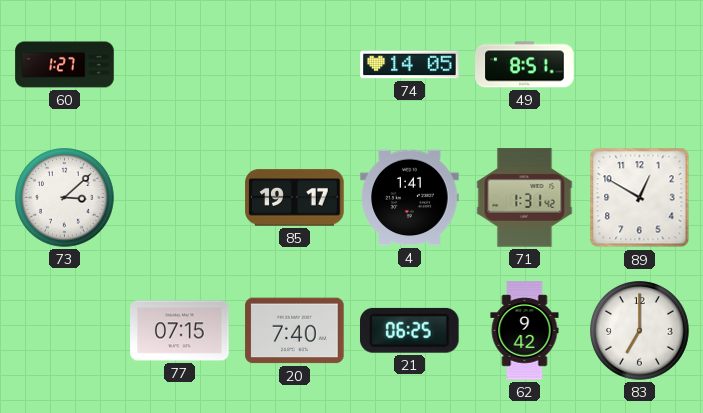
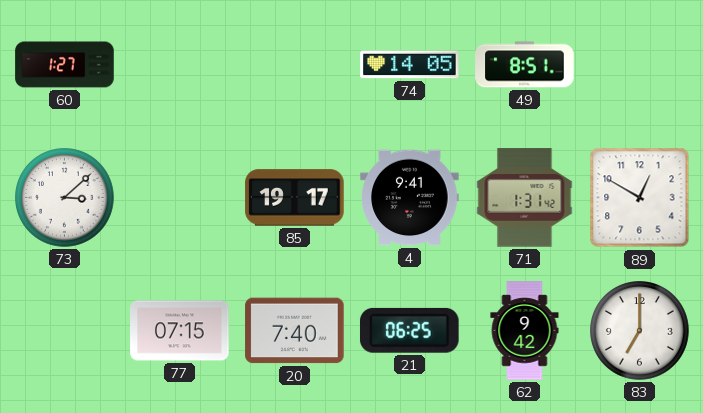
4: 1:41 -> 9:41 (410, 198)
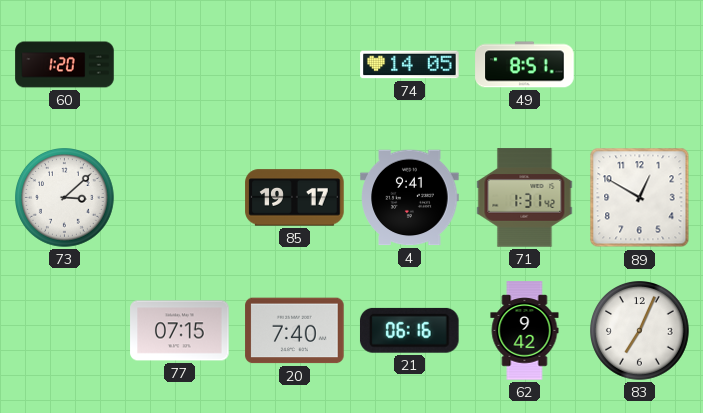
60: 1:27 -> 1:20 (65, 65)
21: 06:25 -> 06:16 (409, 330)
83: 7:00 -> 7:04 (640, 331)
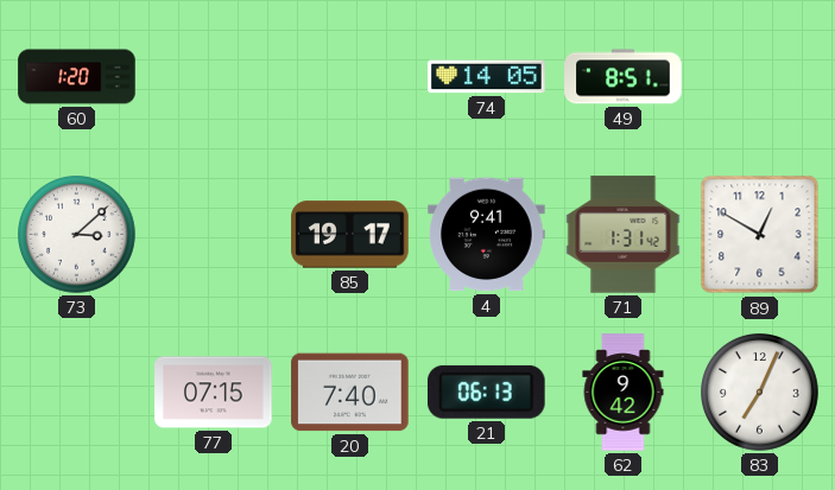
21: 06:16 -> 06:13 (486, 392)
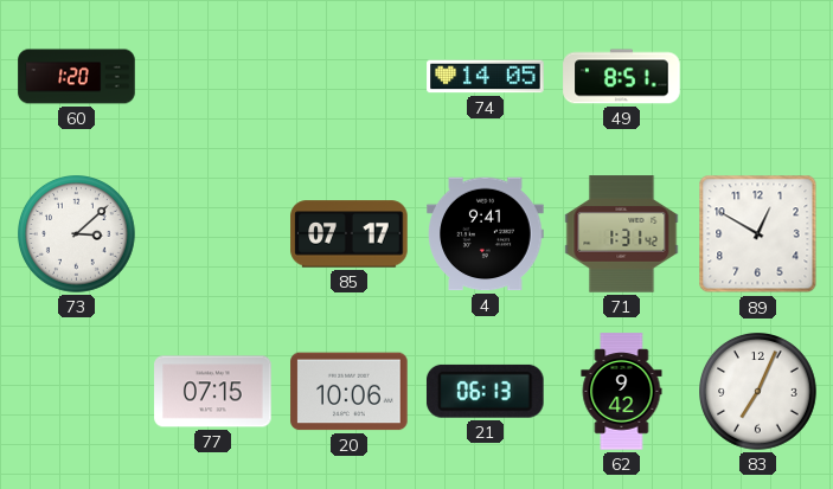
85: 19:17 -> 07:17 (350, 234)
20: 7:40 -> 10:06 (350, 392)
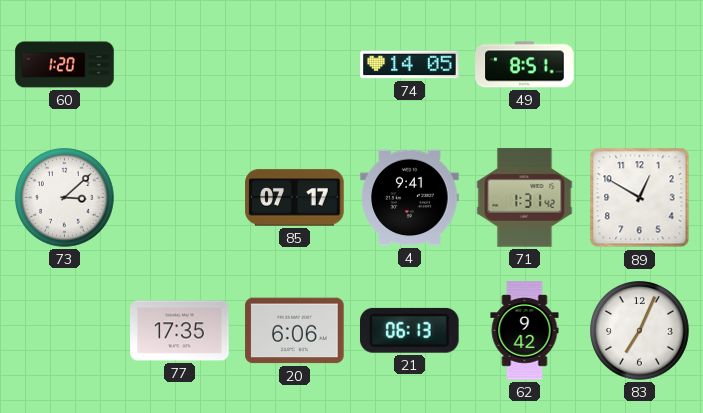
77: 07:15 -> 17:35 (180, 331)
20: 10:06 -> 6:06 (295, 331)
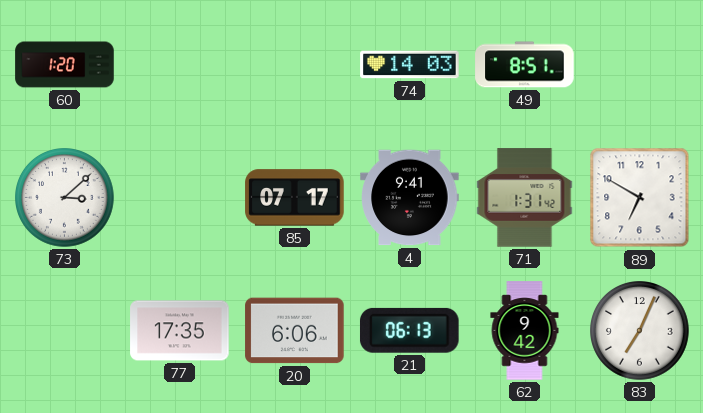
74: 14:05 -> 14:03 (410, 65)
89: 12:50 -> 6:50 (640, 198)
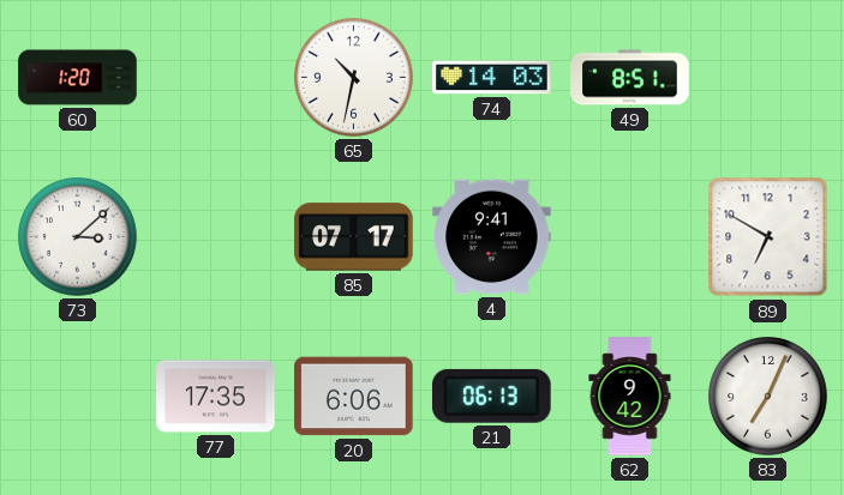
65: none -> 10:32 (354, 78)
71: 1:31 -> none (525, 198)
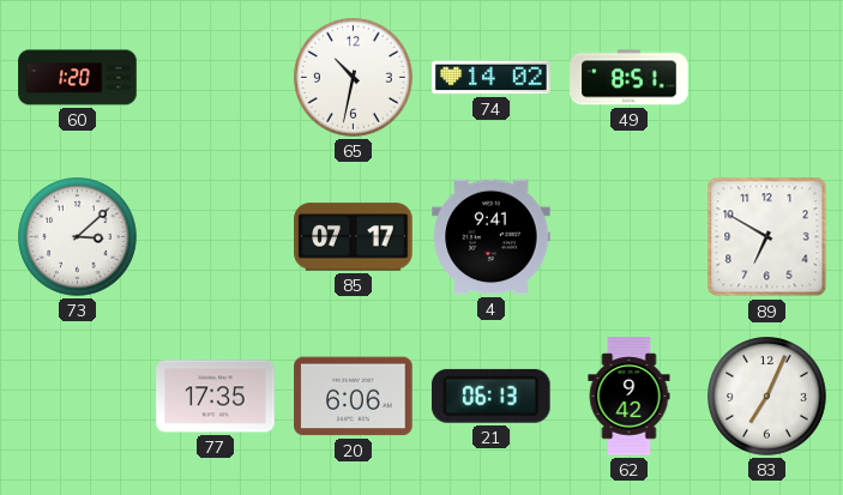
74: 14:03 -> 14:02 (492, 78)
